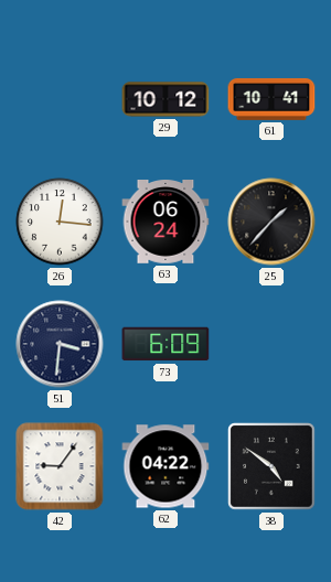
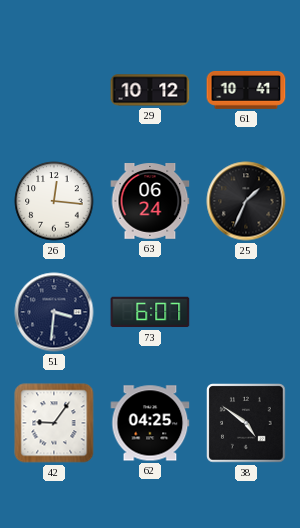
25: 1:37 -> 1:34 (246, 201)
73: 6:09 -> 6:07 (150, 312)
62: 04:22 -> 04:25 (150, 423)
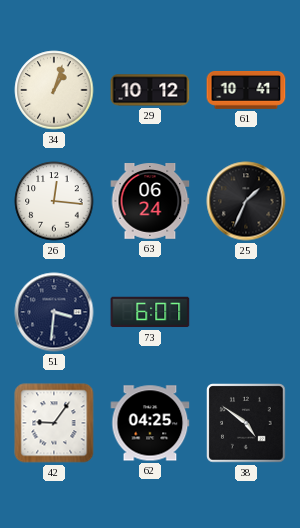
34: none -> 1:03 (54, 90)
